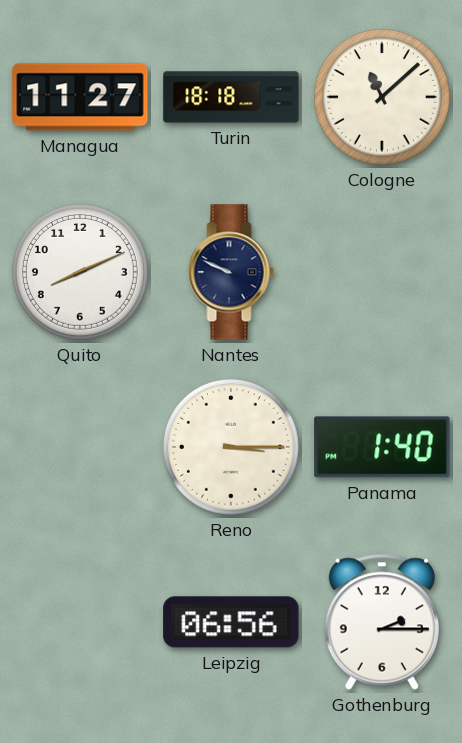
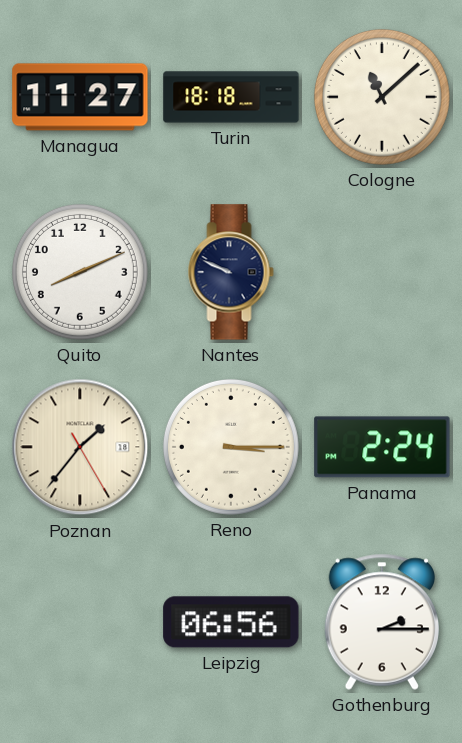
Poznan: none -> 1:36 (80, 447)
Panama: 1:40 -> 2:24 (382, 447)
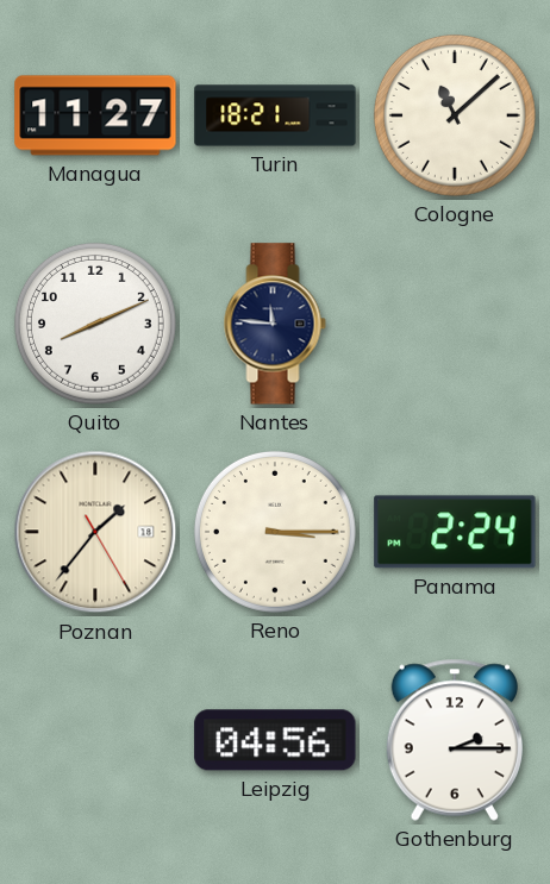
Turin: 18:18 -> 18:21 (275, 115)
Nantes: 9:49 -> 11:46 (275, 324)
Leipzig: 06:56 -> 04:56 (275, 740)
